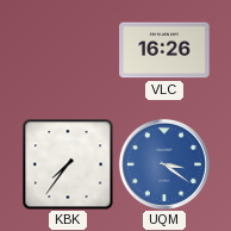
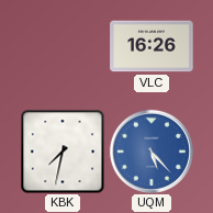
KBK: 7:36 -> 7:32 (63, 152)
UQM: 3:21 -> 5:23 (152, 152)
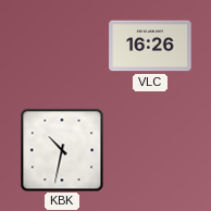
KBK: 7:32 -> 10:32 (62, 150)
UQM: 5:23 -> none (152, 152)
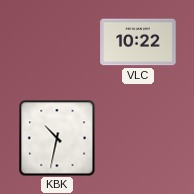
VLC: 16:26 -> 10:22 (138, 42)
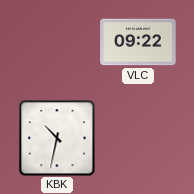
VLC: 10:22 -> 09:22 (138, 42)
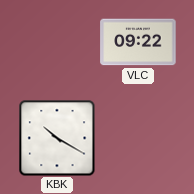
KBK: 10:32 -> 10:20 (57, 138)
